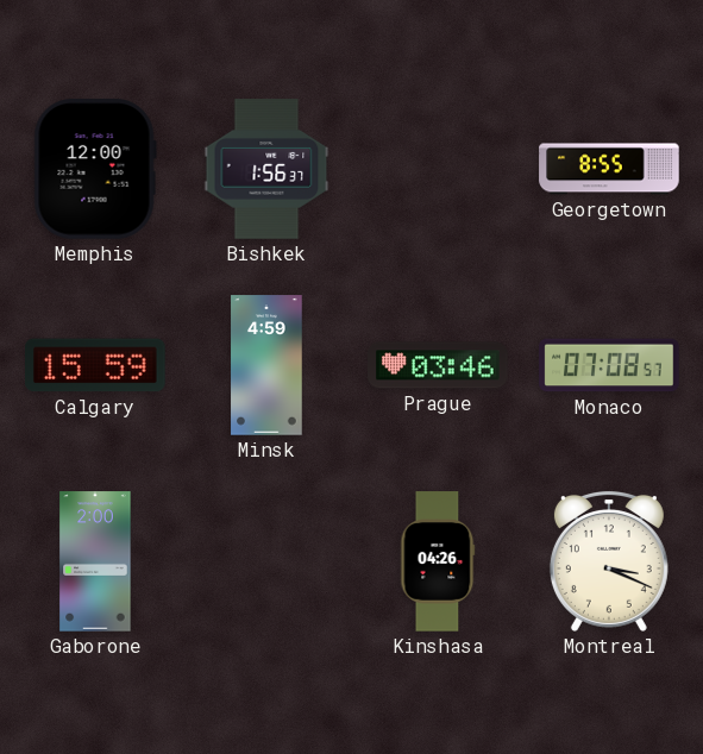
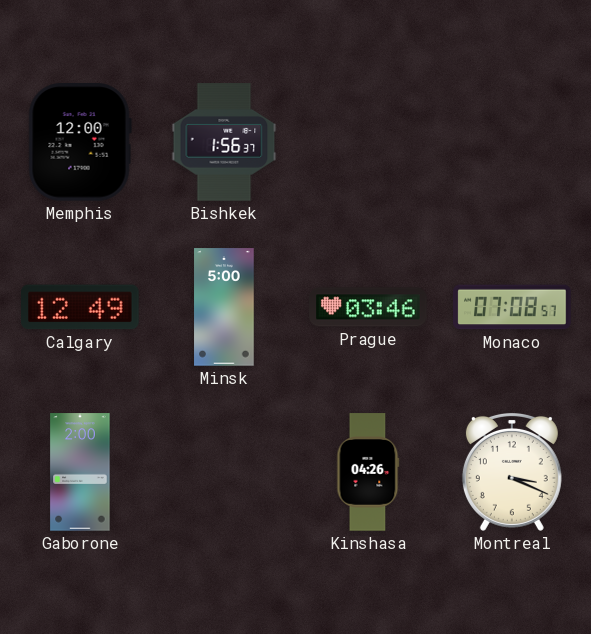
Georgetown: 8:55 -> none (609, 169)
Calgary: 15:59 -> 12:49 (81, 307)
Minsk: 4:59 -> 5:00 (224, 307)
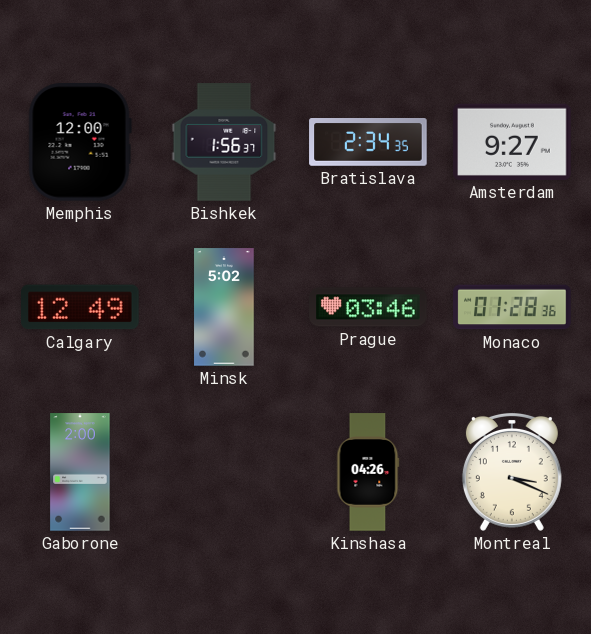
Bratislava: none -> 2:34 (368, 143)
Amsterdam: none -> 9:27 (512, 142)
Minsk: 5:00 -> 5:02 (224, 307)
Monaco: 07:08 -> 01:28 (512, 307)
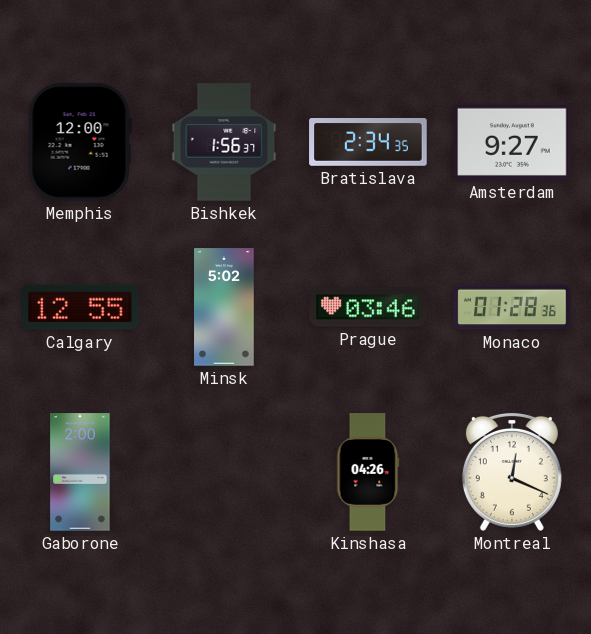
Calgary: 12:49 -> 12:55 (81, 307)
Montreal: 3:19 -> 12:19 (512, 472)
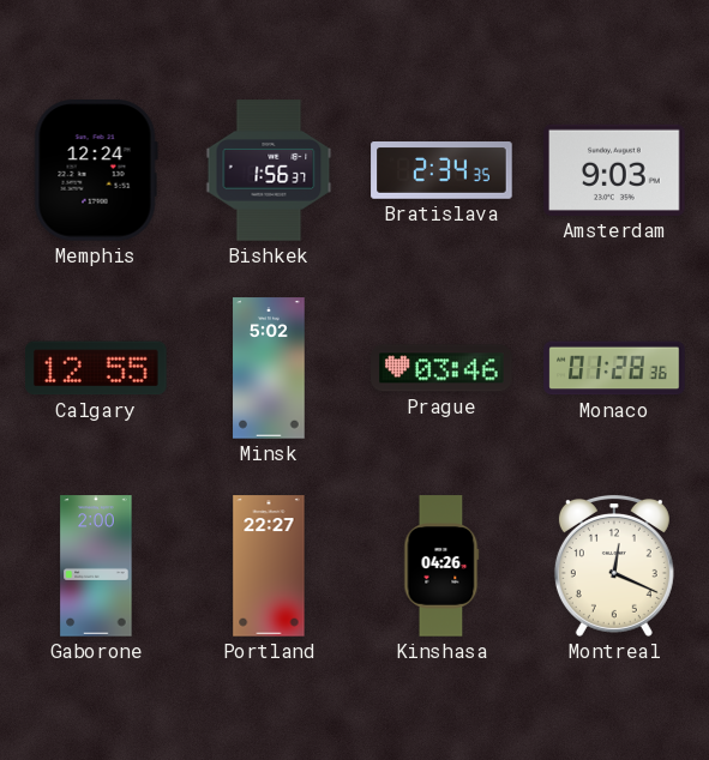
Memphis: 12:00 -> 12:24 (96, 171)
Amsterdam: 9:27 -> 9:03 (614, 170)
Portland: none -> 22:27 (269, 566)
